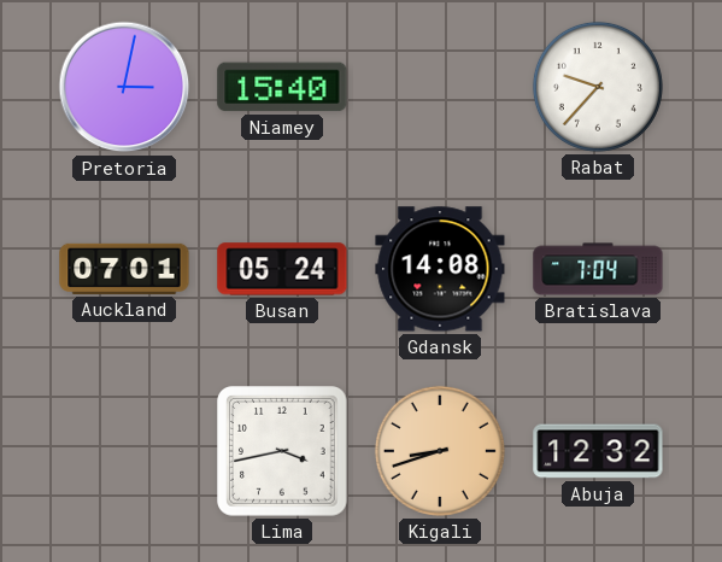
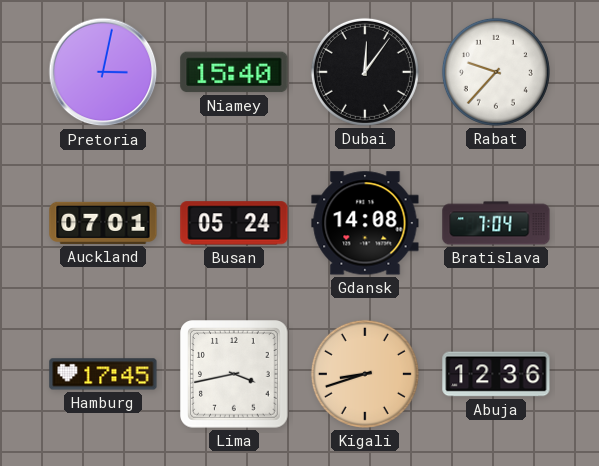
Dubai: none -> 12:06 (365, 72)
Hamburg: none -> 17:45 (103, 374)
Abuja: 12:32 -> 12:36 (496, 374)
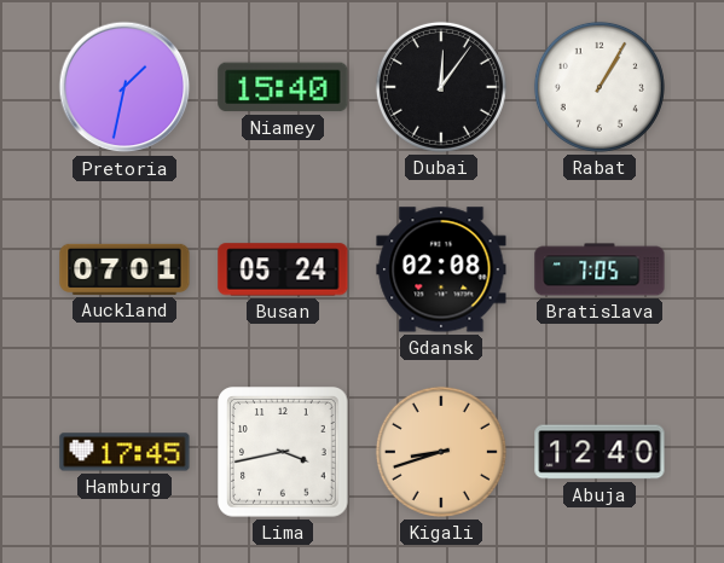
Pretoria: 3:02 -> 1:32 (124, 87)
Rabat: 9:37 -> 1:05 (600, 87)
Gdansk: 14:08 -> 02:08 (441, 269)
Bratislava: 7:04 -> 7:05 (600, 269)
Abuja: 12:36 -> 12:40 (600, 452)
